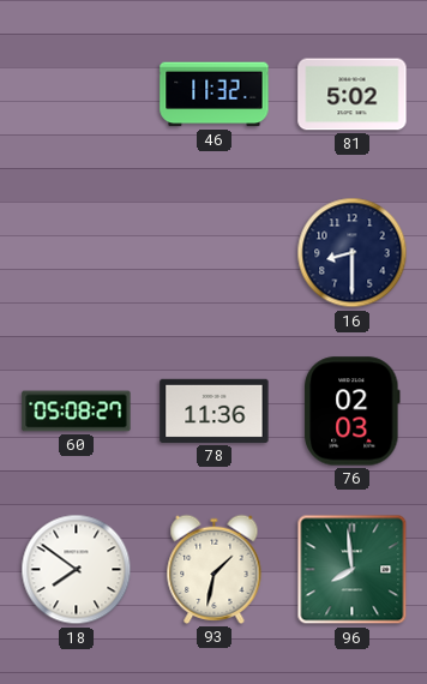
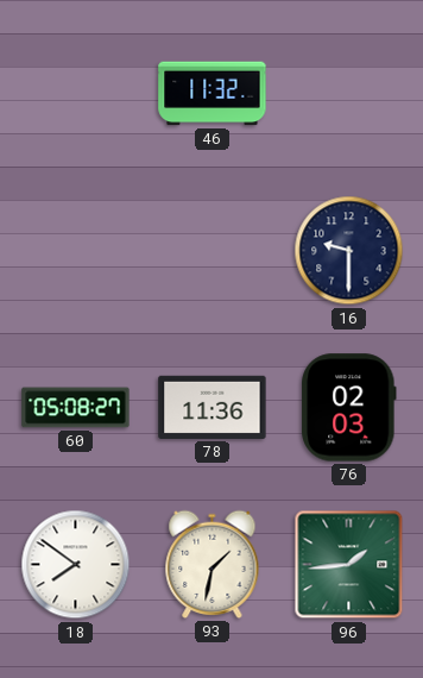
81: 5:02 -> none (353, 95)
16: 8:30 -> 9:30 (349, 251)
96: 7:59 -> 1:44 (349, 565)
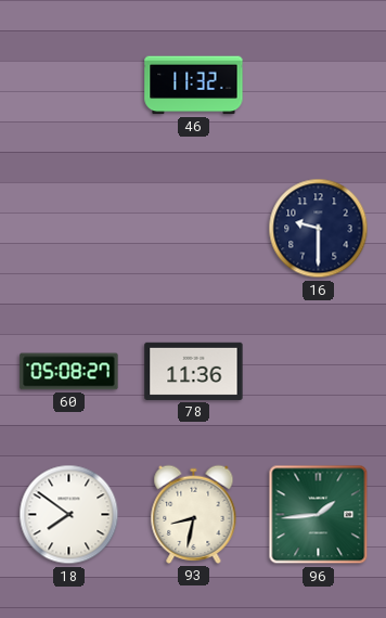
76: 02:03 -> none (349, 408)
93: 1:32 -> 8:32 (194, 514)
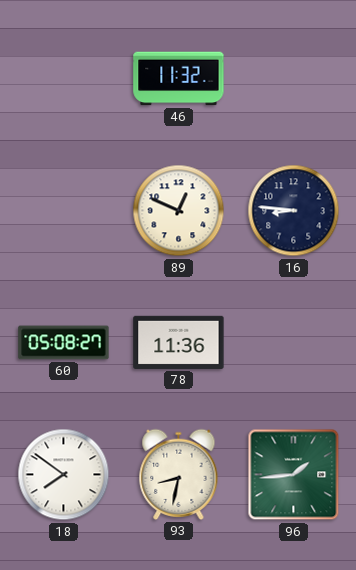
89: none -> 12:49 (179, 211)
16: 9:30 -> 8:46 (294, 211)
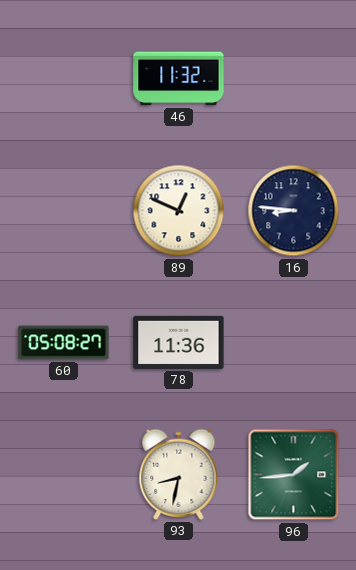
18: 7:51 -> none (64, 475)
